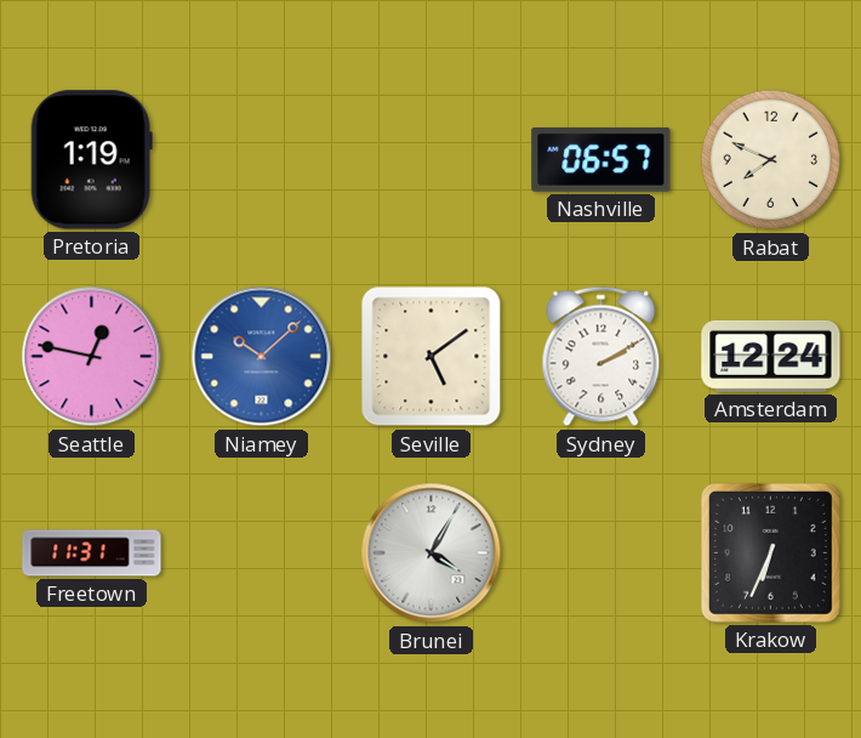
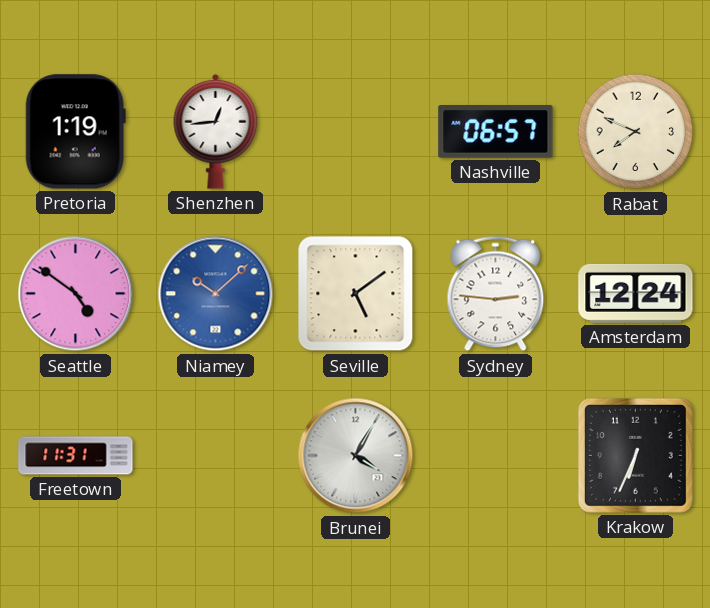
Shenzhen: none -> 12:44 (216, 131)
Seattle: 12:47 -> 4:51 (76, 294)
Sydney: 2:10 -> 2:46 (496, 294)
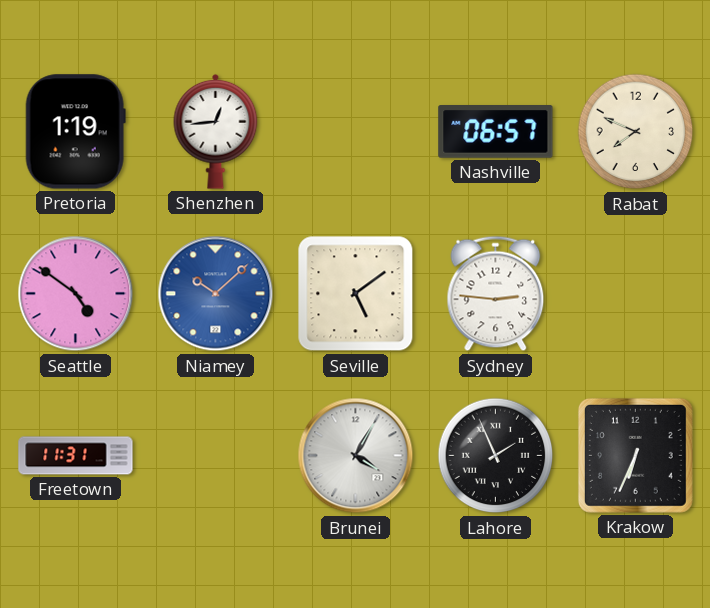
Amsterdam: 12:24 -> none (636, 293)
Lahore: none -> 1:56 (496, 456)
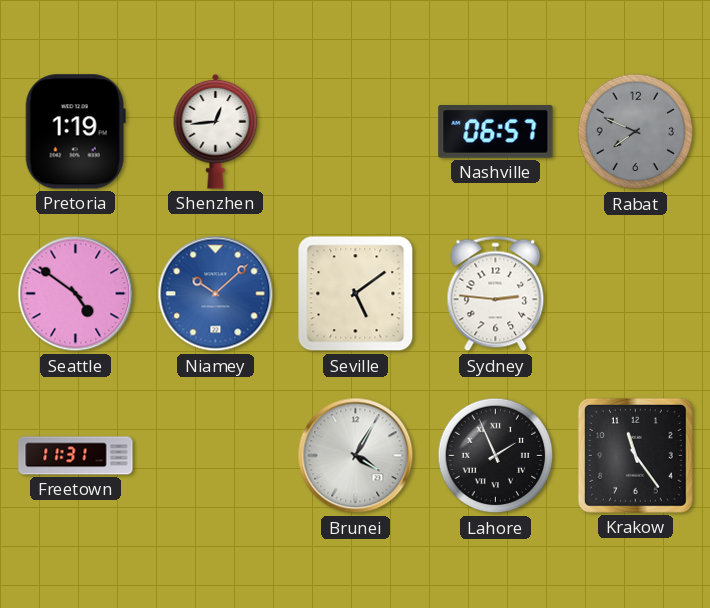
Rabat dial: cream -> grey (636, 132)
Krakow: 6:34 -> 11:24 (635, 455)
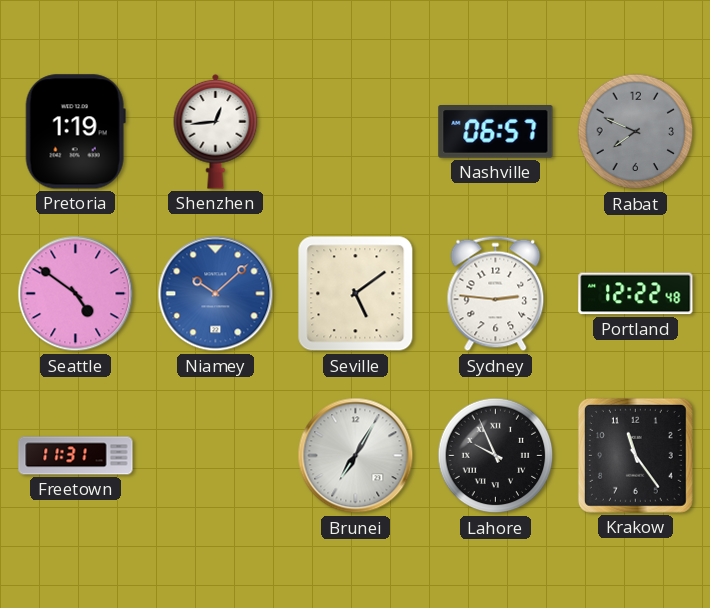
Portland: none -> 12:22 (636, 294)
Brunei: 4:05 -> 7:05 (356, 456)
Lahore: 1:56 -> 9:56 (496, 456)
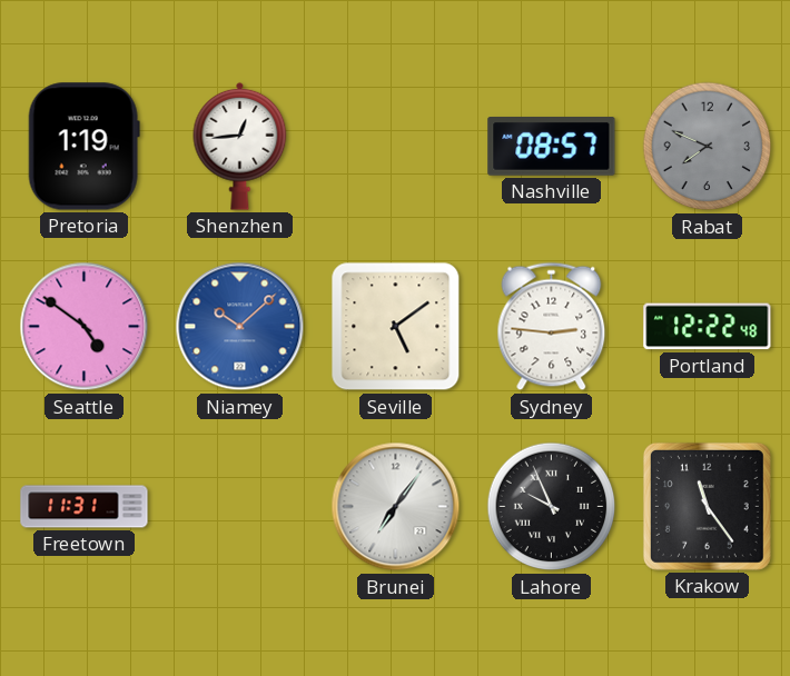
Nashville: 06:57 -> 08:57 (552, 147)
Brunei: 7:05 -> 7:06 (396, 507)
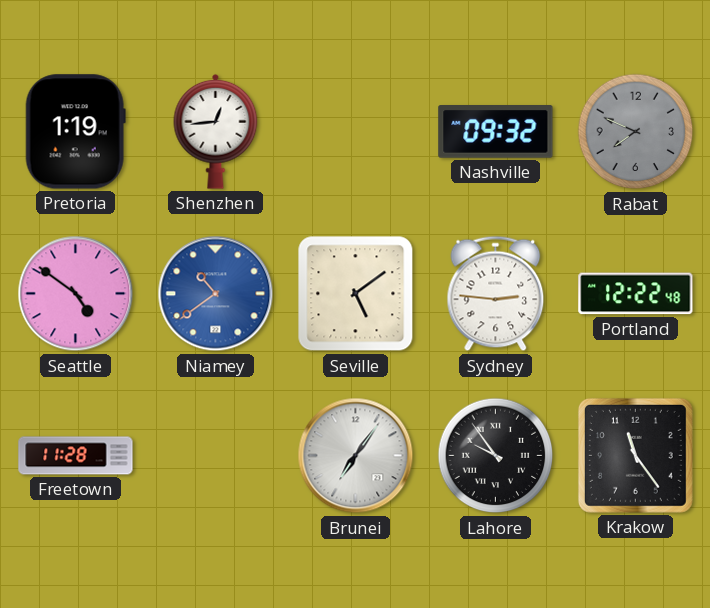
Nashville: 08:57 -> 09:32 (496, 132)
Niamey: 10:08 -> 10:39 (216, 294)
Freetown: 11:31 -> 11:28 (76, 456)
Lahore: 9:56 -> 9:54 (496, 456)
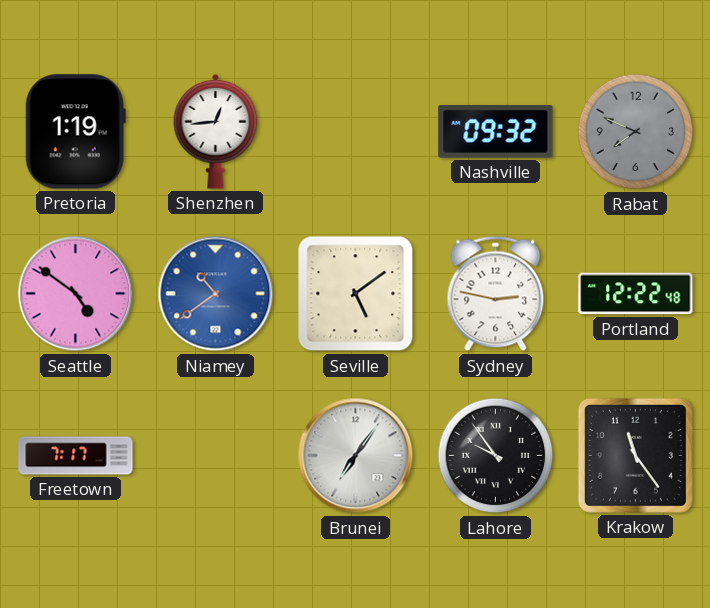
Sydney: 2:46 -> 2:47 (496, 294)
Freetown: 11:28 -> 7:17 (76, 456)
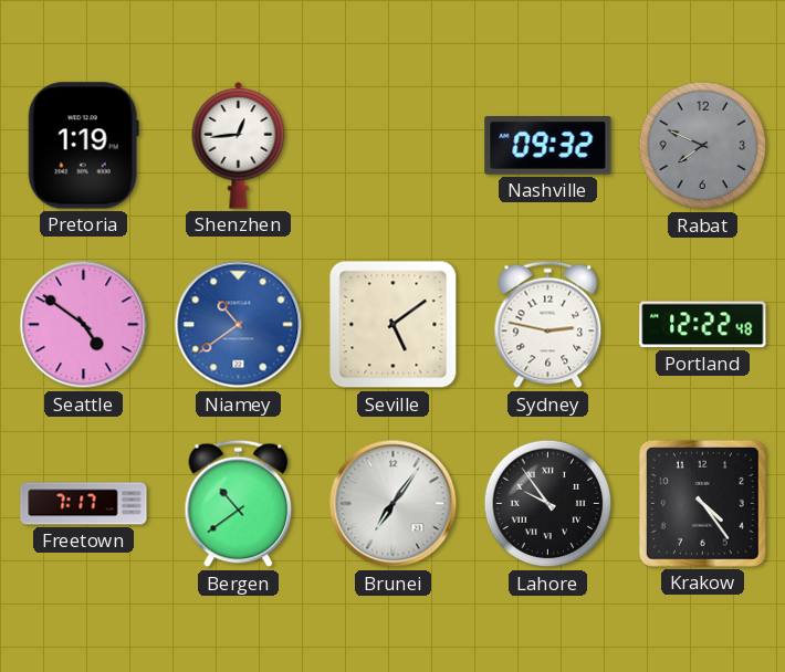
Bergen: none -> 10:39 (239, 504)
Krakow: 11:24 -> 4:24 (702, 503)
